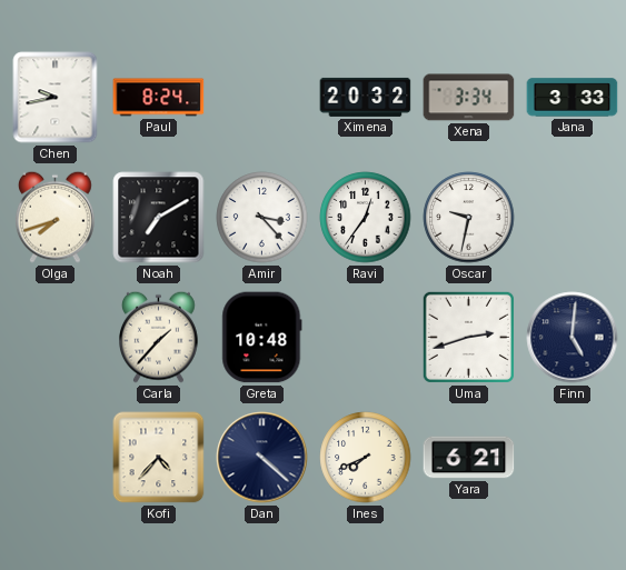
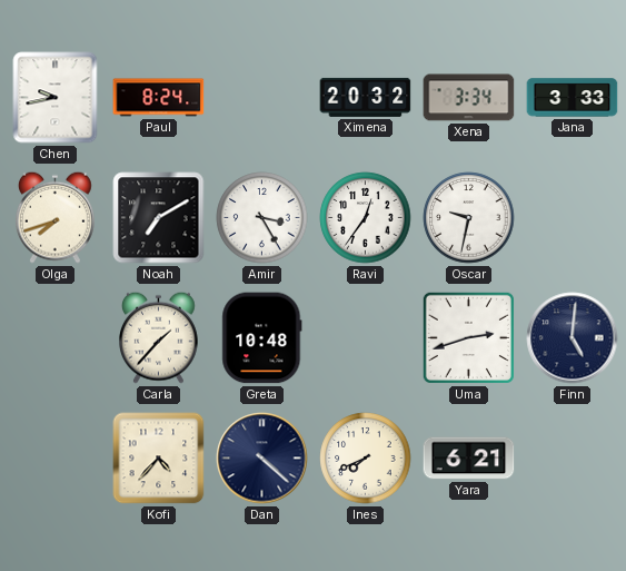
Amir: 3:23 -> 3:25 (262, 218)
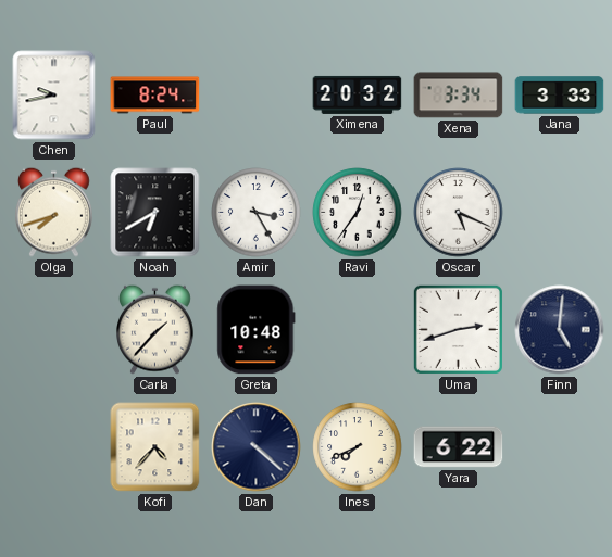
Noah: 7:10 -> 6:40 (155, 213)
Oscar: 9:32 -> 5:19 (459, 213)
Yara: 6:21 -> 6:22 (459, 447)
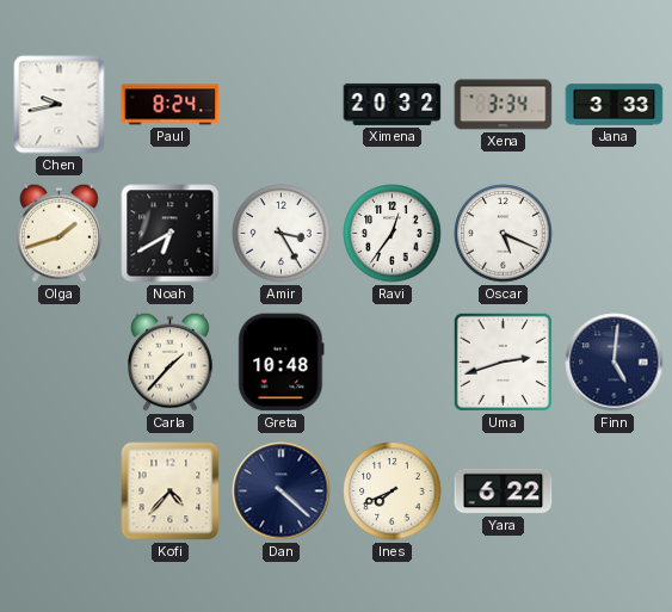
Olga: 7:42 -> 1:42 (60, 233)
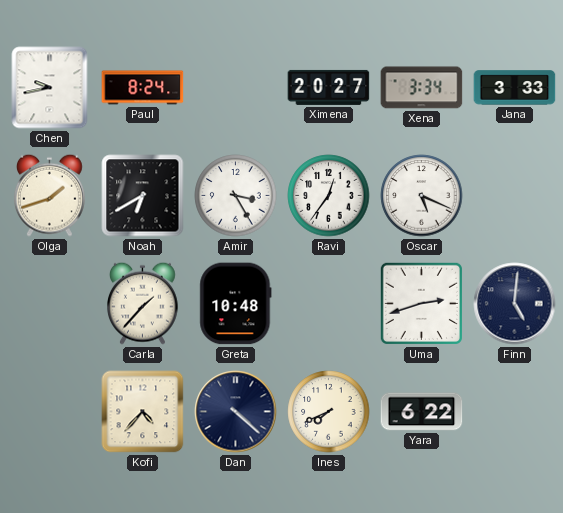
Ximena: 20:32 -> 20:27 (329, 87)
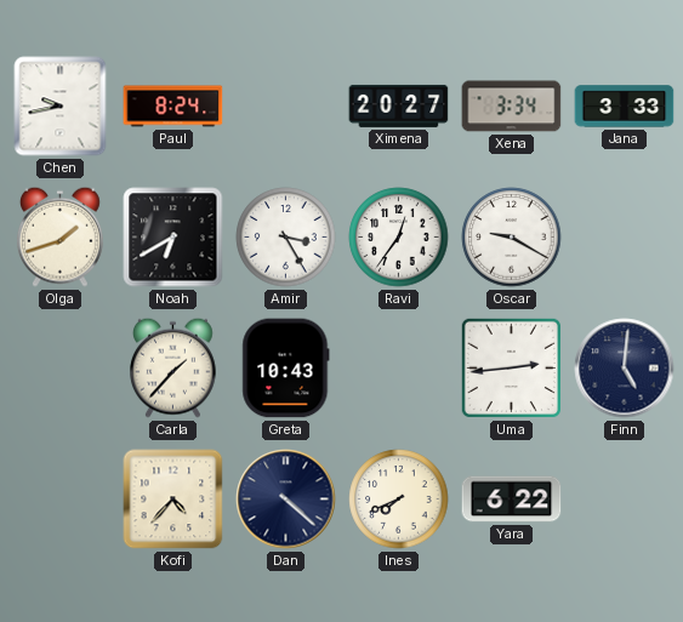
Oscar: 5:19 -> 9:20 (512, 238)
Greta: 10:48 -> 10:43 (286, 369)
Uma: 2:42 -> 2:44 (511, 367)
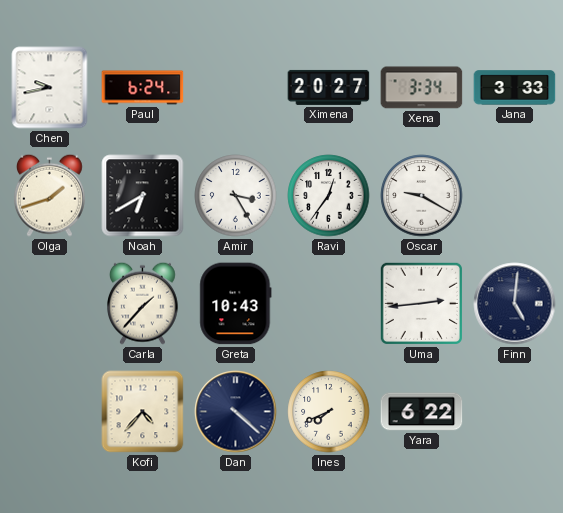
Paul: 8:24 -> 6:24 (143, 88)
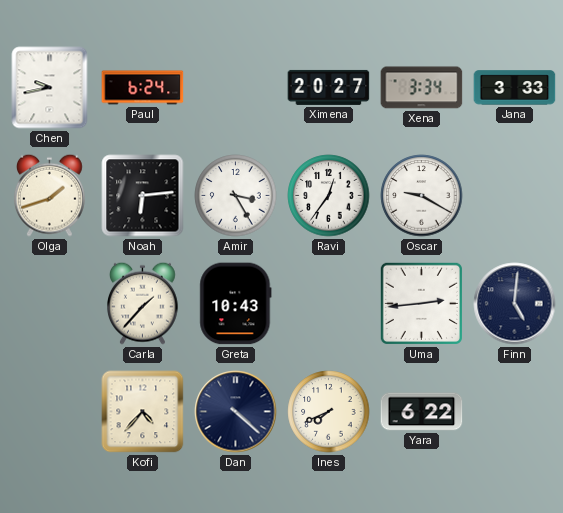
Noah: 6:40 -> 6:14 (143, 196)
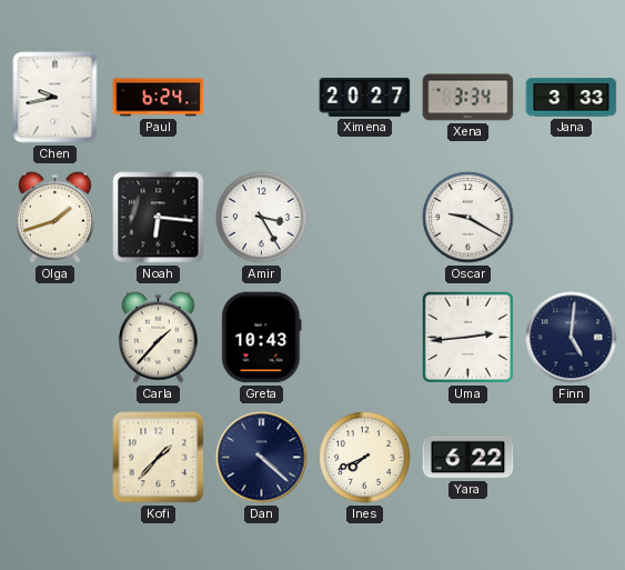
Noah: 6:14 -> 6:16 (159, 218)
Ravi: 12:36 -> none (329, 196)
Kofi: 4:37 -> 1:37 (159, 458)
